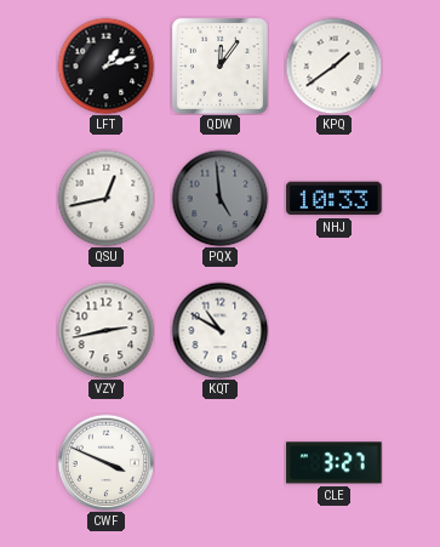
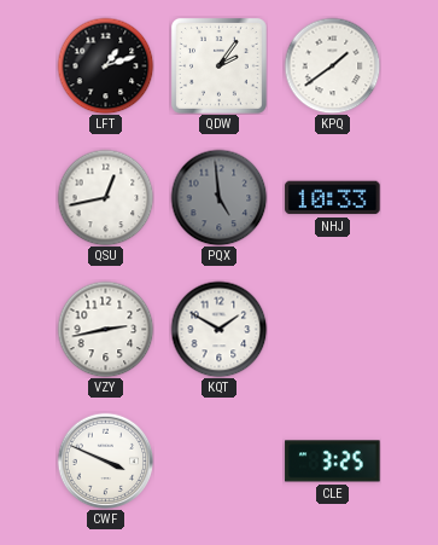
QDW: 12:06 -> 2:06 (218, 65)
KQT: 10:50 -> 1:50 (218, 329)
CLE: 3:27 -> 3:25 (333, 462)
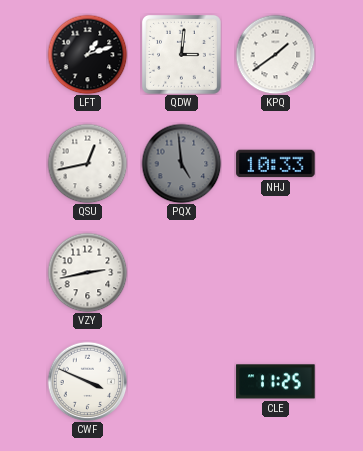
QDW: 2:06 -> 3:01 (181, 54)
KQT: 1:50 -> none (218, 329)
CLE: 3:25 -> 11:25 (276, 382)
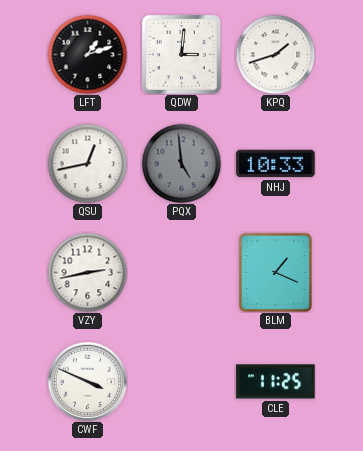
KPQ: 1:39 -> 1:42 (275, 54)
BLM: none -> 1:19 (275, 272)
